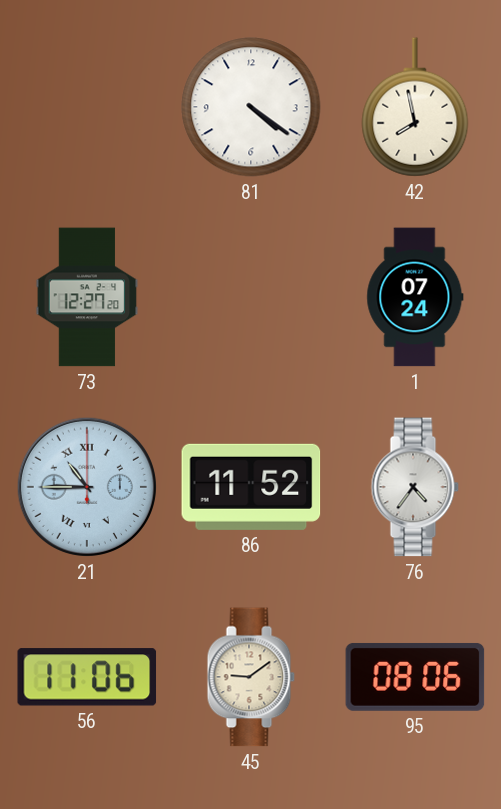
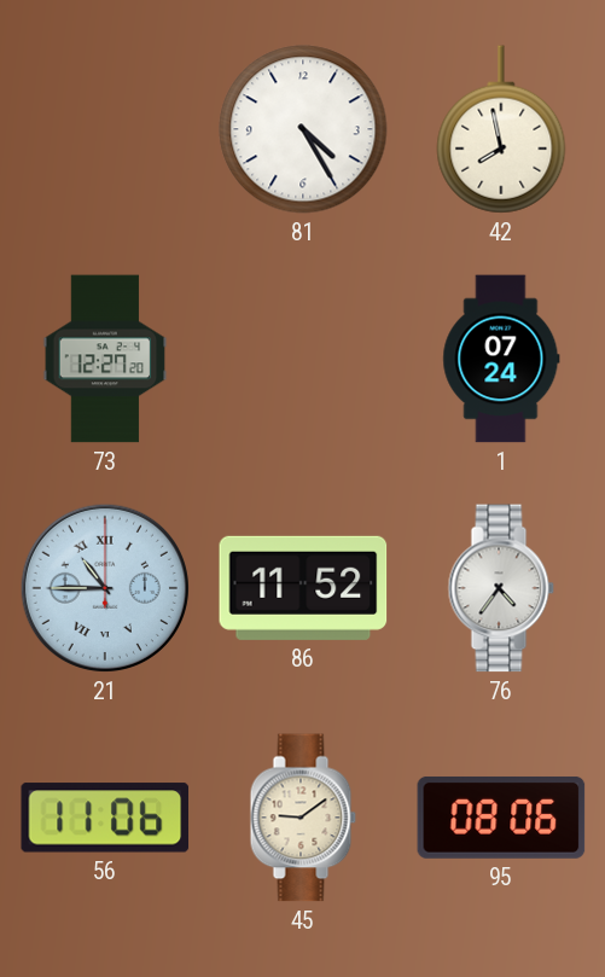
81: 4:21 -> 4:25 (303, 129)
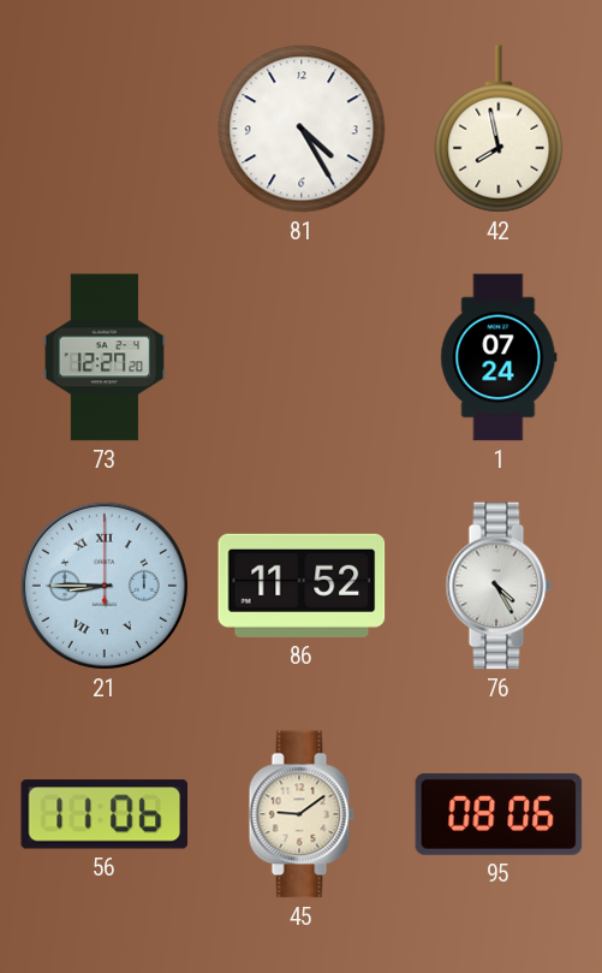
21: 10:45 -> 8:45 (105, 586)
76: 4:36 -> 4:25 (499, 586)
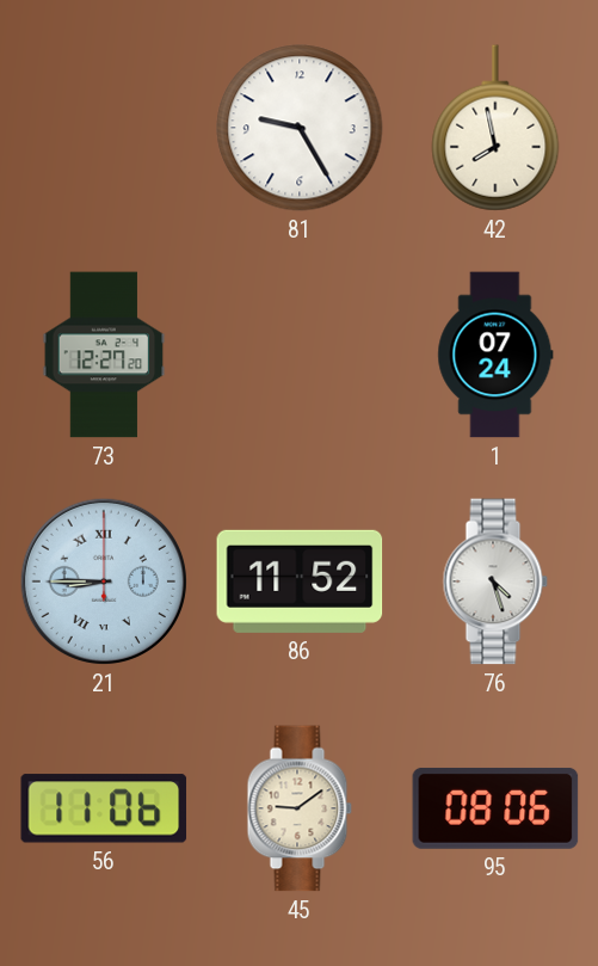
81: 4:25 -> 9:25 (300, 128)
76: 4:25 -> 4:27 (495, 582)
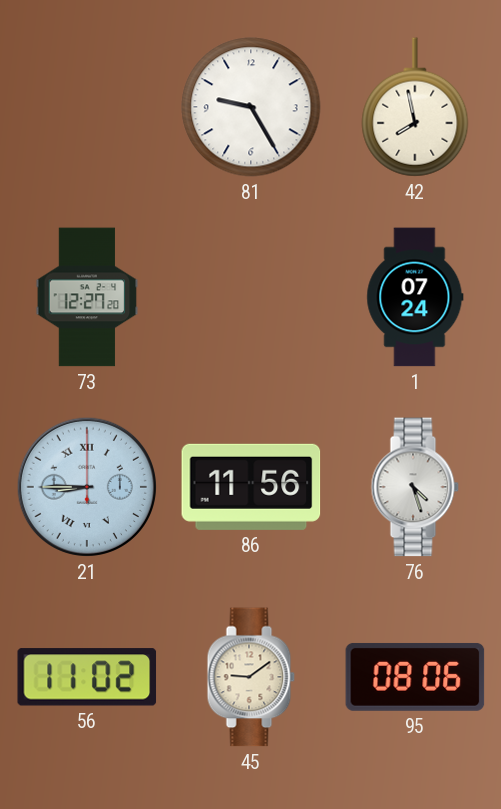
86: 11:52 -> 11:56 (251, 487)
56: 11:06 -> 11:02 (87, 677)
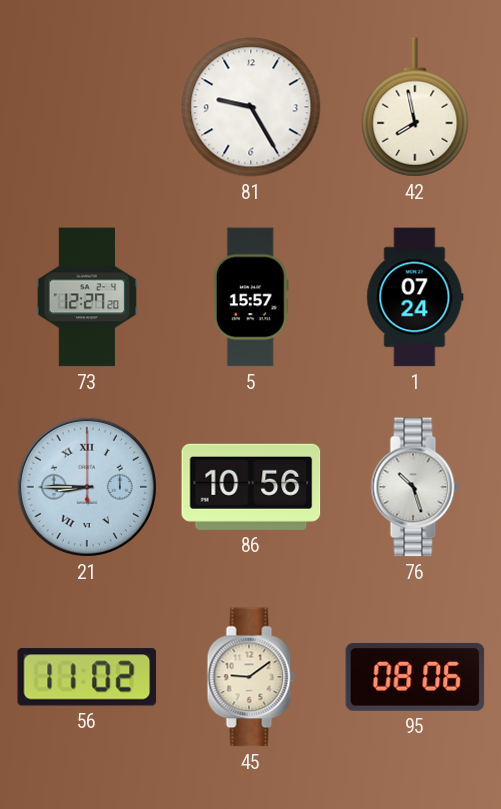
5: none -> 15:57 (251, 297)
86: 11:56 -> 10:56 (251, 487)
76: 4:27 -> 10:27 (415, 487)
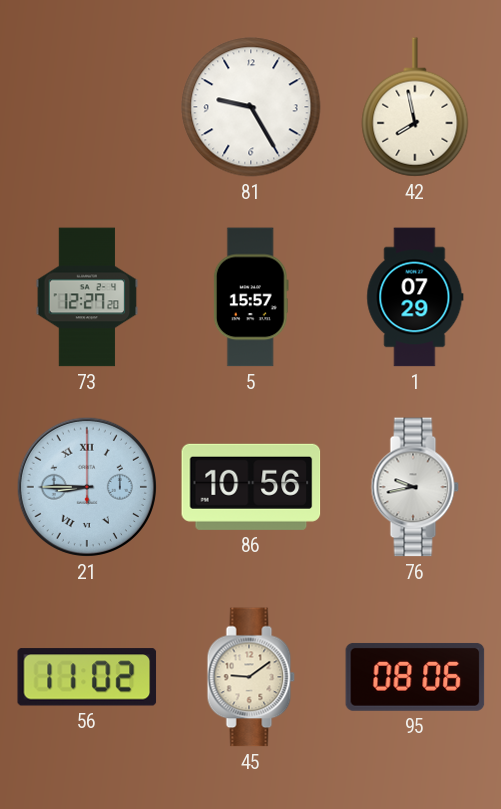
1: 07:24 -> 07:29 (415, 297)
76: 10:27 -> 9:43 (415, 487)
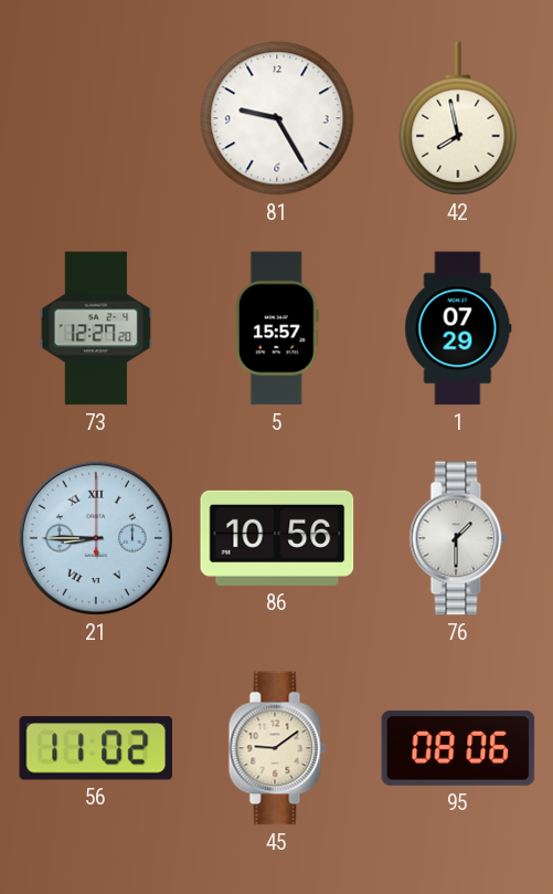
76: 9:43 -> 1:30 (458, 538)
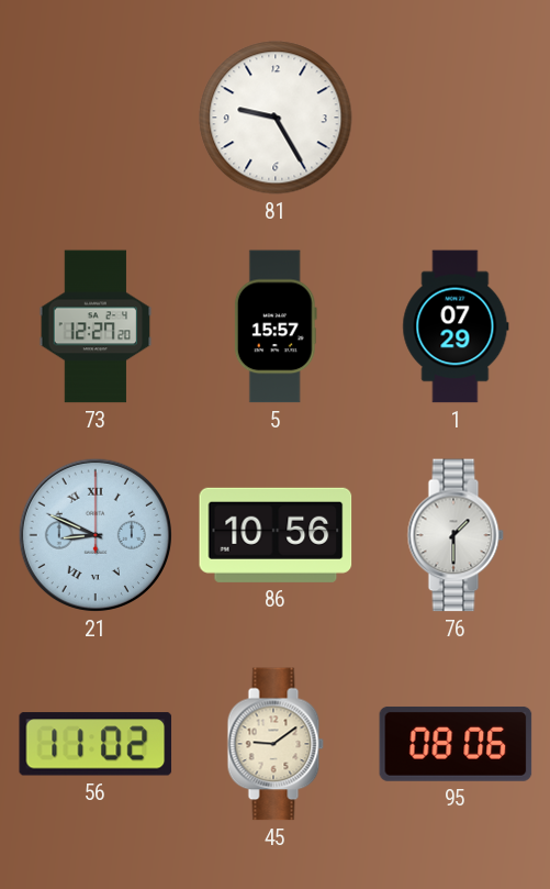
42: 7:58 -> none (458, 118)
21: 8:45 -> 8:49 (96, 535)
